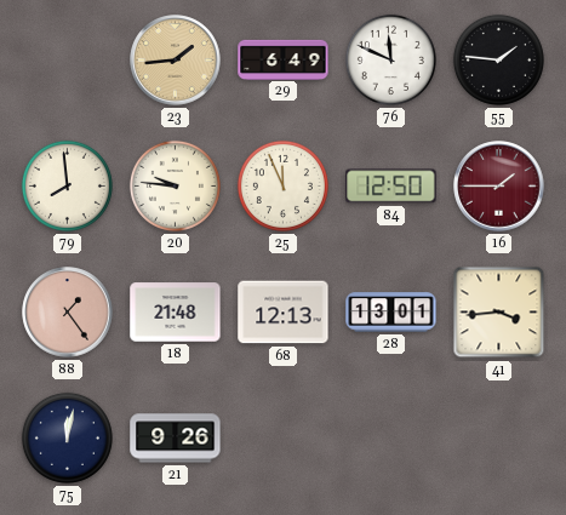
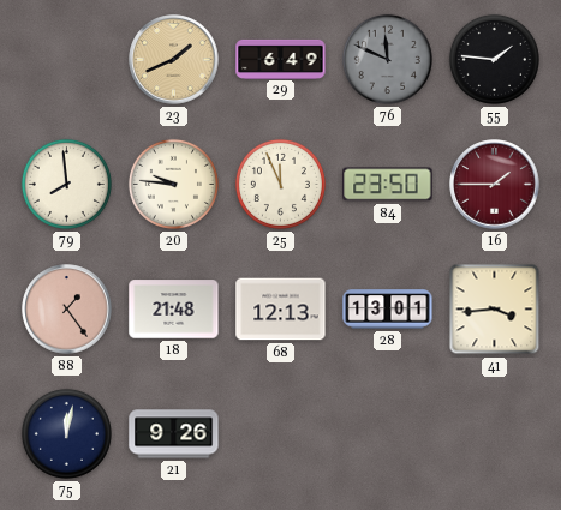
23: 1:44 -> 1:41 (174, 60)
76 dial: white -> grey (387, 59)
84: 12:50 -> 23:50 (388, 185)
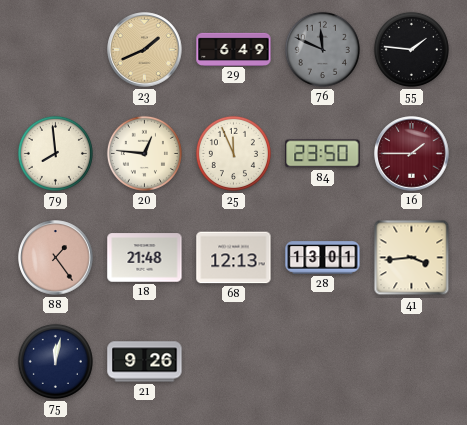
20: 9:46 -> 12:46 (144, 153)
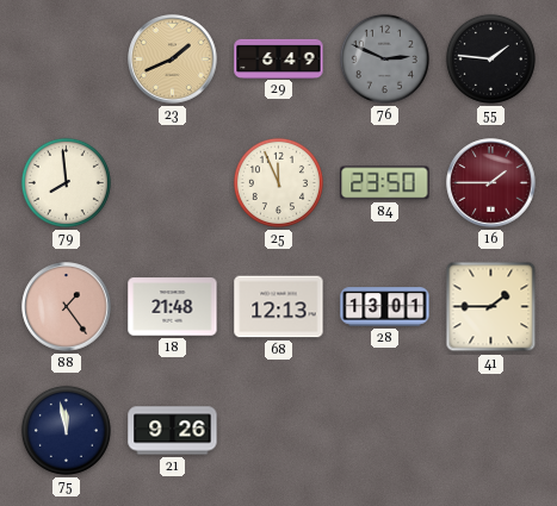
76: 11:49 -> 2:49 (384, 58)
20: 12:46 -> none (144, 153)
41: 3:44 -> 1:45 (491, 307)
75: 12:02 -> 11:58 (66, 430)
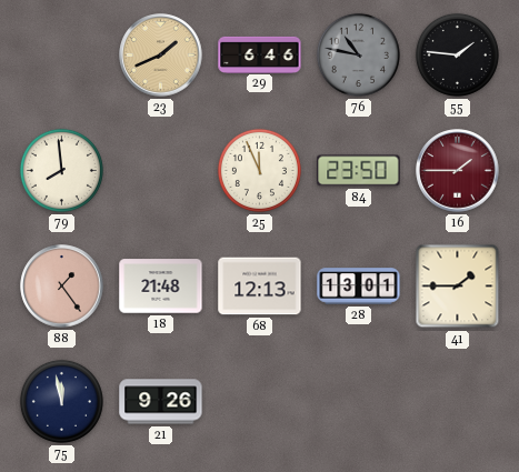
29: 6:49 -> 6:46 (260, 54)
76: 2:49 -> 10:47 (358, 54)
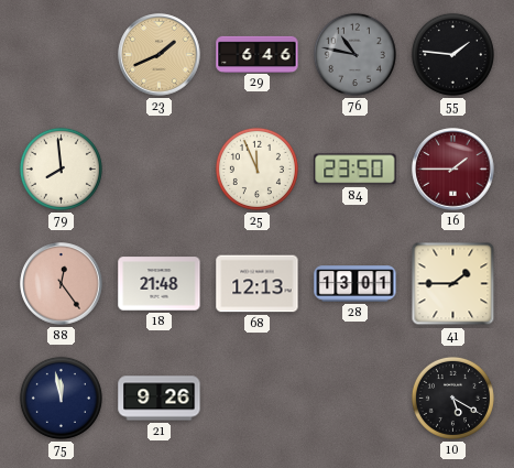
88: 1:24 -> 12:24 (62, 284)
10: none -> 5:20 (452, 398)
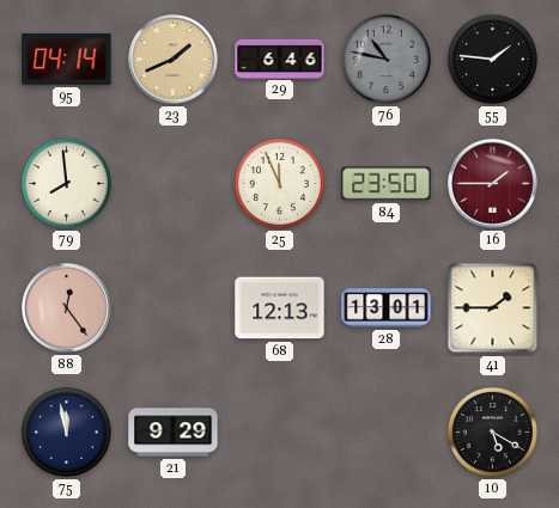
95: none -> 04:14 (67, 59)
18: 21:48 -> none (160, 284)
21: 9:26 -> 9:29 (174, 433)
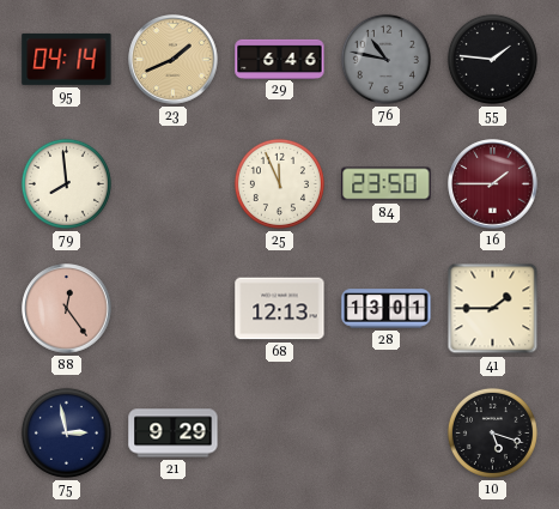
75: 11:58 -> 2:58 (66, 432)
10: 5:20 -> 5:18 (492, 432)
